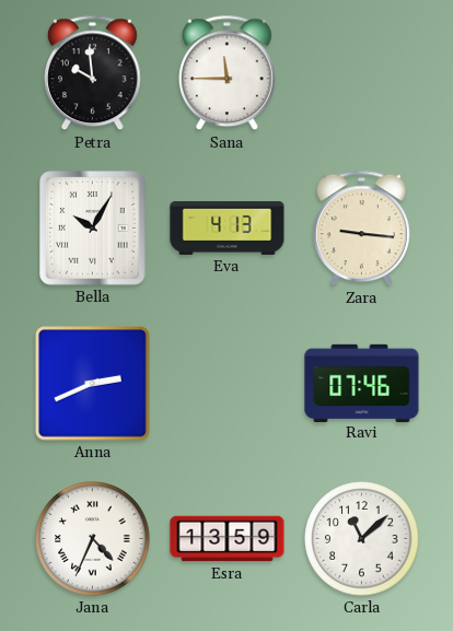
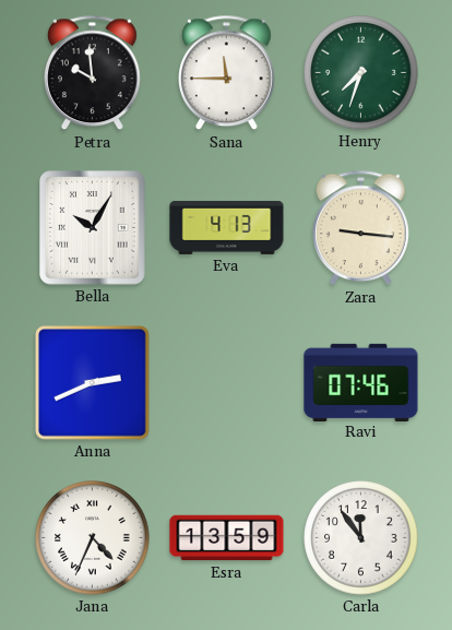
Henry: none -> 7:33 (361, 73)
Carla: 11:08 -> 11:54 (361, 538)
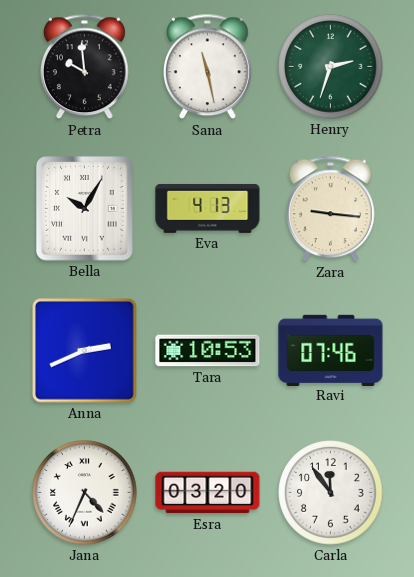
Sana: 11:45 -> 11:28 (208, 67)
Henry: 7:33 -> 2:33 (331, 67)
Tara: none -> 10:53 (208, 351)
Esra: 13:59 -> 03:20 (208, 493)
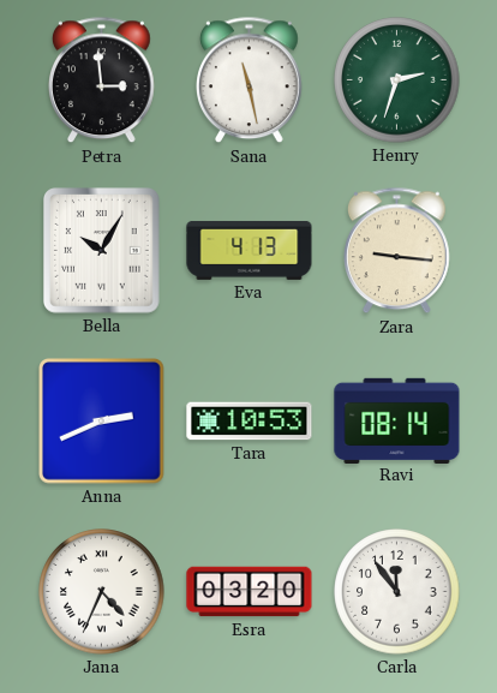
Petra: 9:59 -> 2:59 (102, 80)
Ravi: 07:46 -> 08:14 (397, 420)
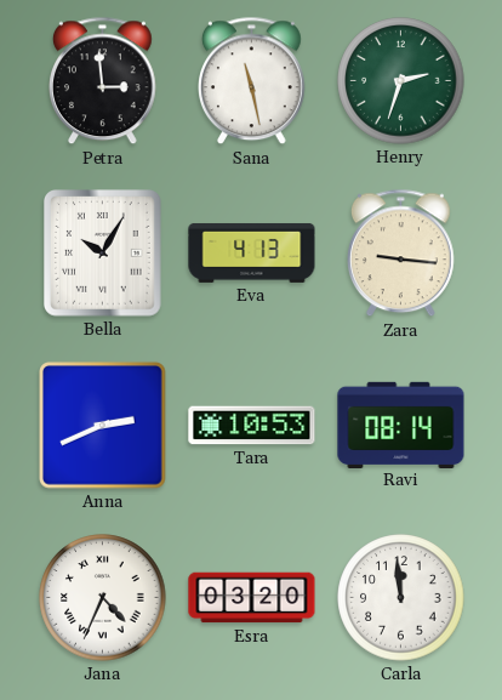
Carla: 11:54 -> 11:59 (401, 598)
